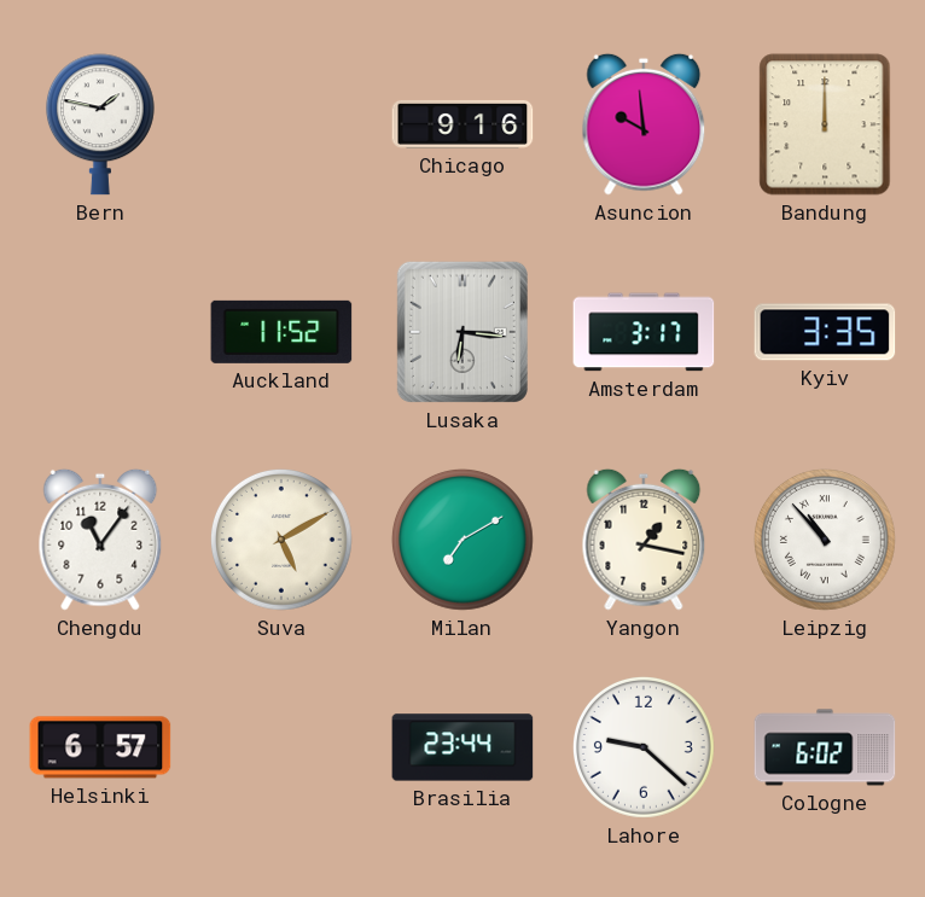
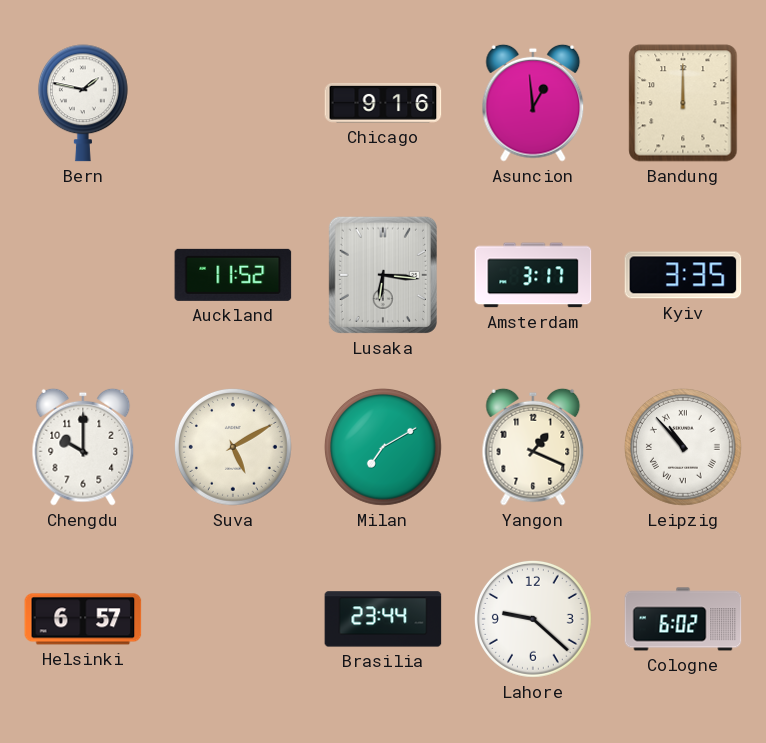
Asuncion: 9:59 -> 12:59 (533, 103)
Chengdu: 11:06 -> 10:00 (83, 447)
Yangon: 1:17 -> 1:19 (533, 447)
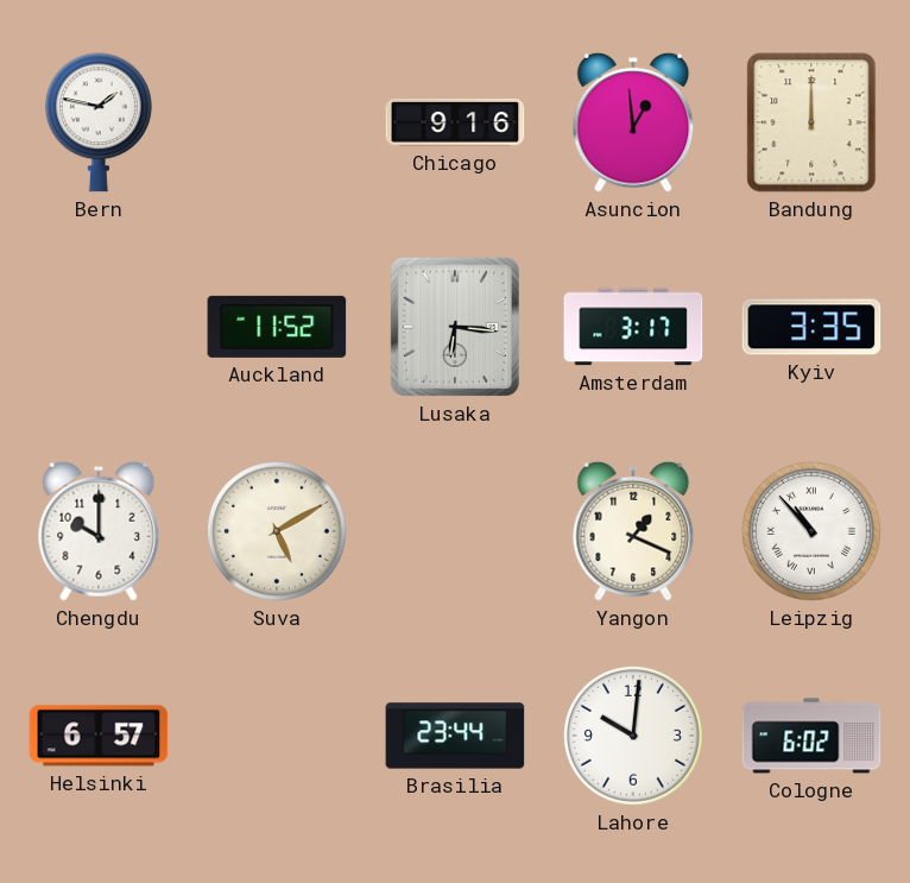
Milan: 7:10 -> none (383, 447)
Lahore: 9:22 -> 10:01 (633, 736)
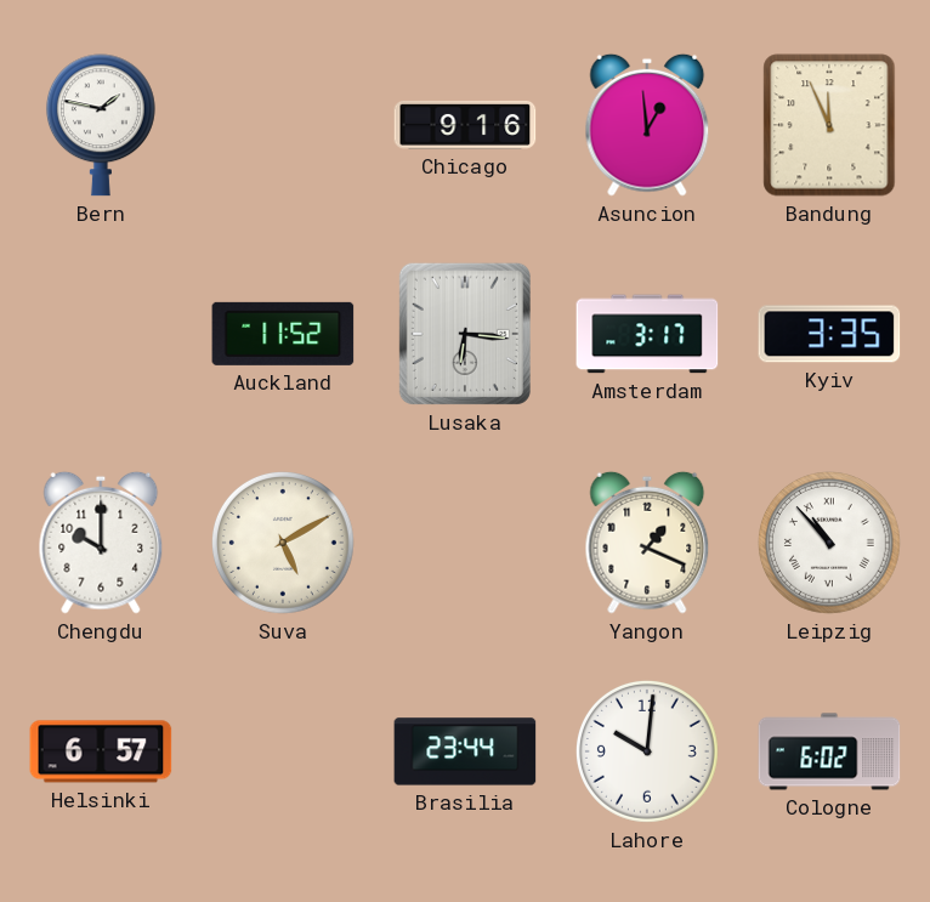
Bandung: 12:00 -> 11:56 (829, 125)
